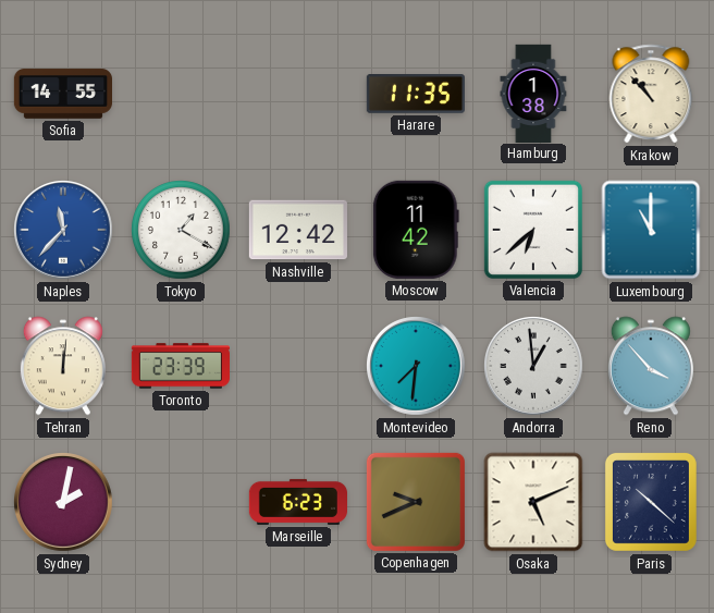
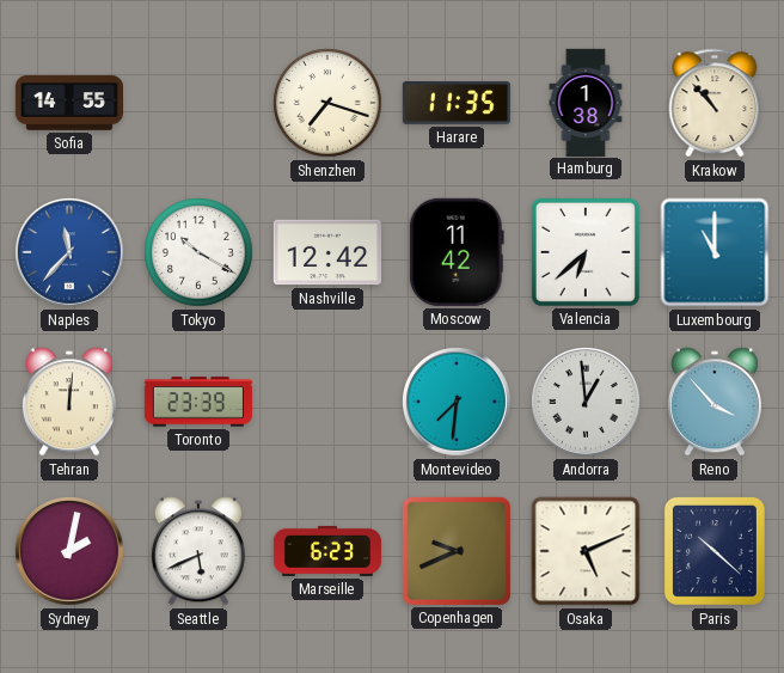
Shenzhen: none -> 7:18 (327, 103)
Tokyo: 1:20 -> 10:20 (198, 252)
Seattle: none -> 5:41 (198, 551)
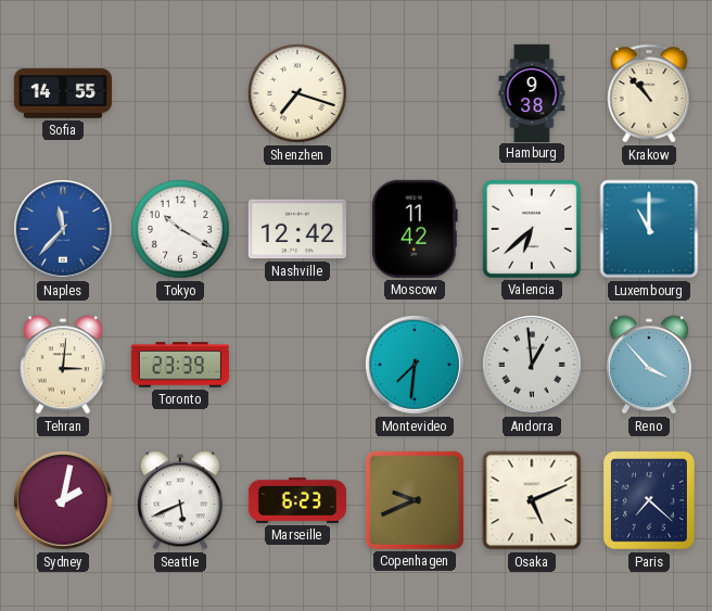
Harare: 11:35 -> none (457, 104)
Hamburg: 1:38 -> 9:38 (532, 92)
Tehran: 12:01 -> 3:01 (63, 365)
Paris: 10:22 -> 7:22 (649, 500)
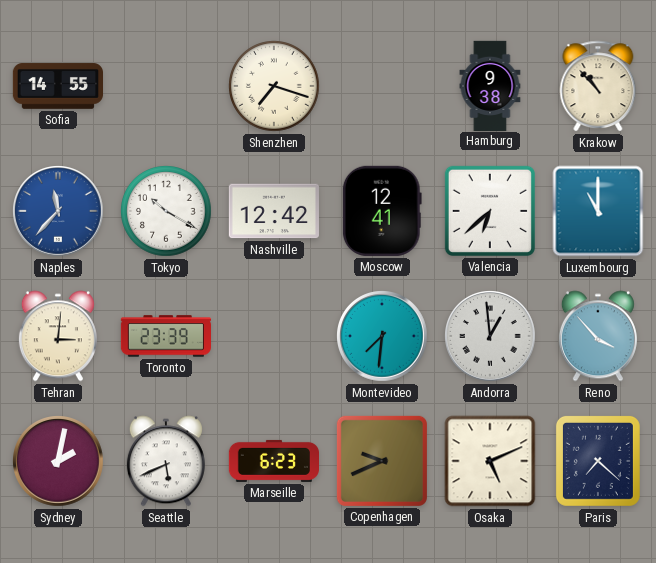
Moscow: 11:42 -> 12:41 (382, 211)
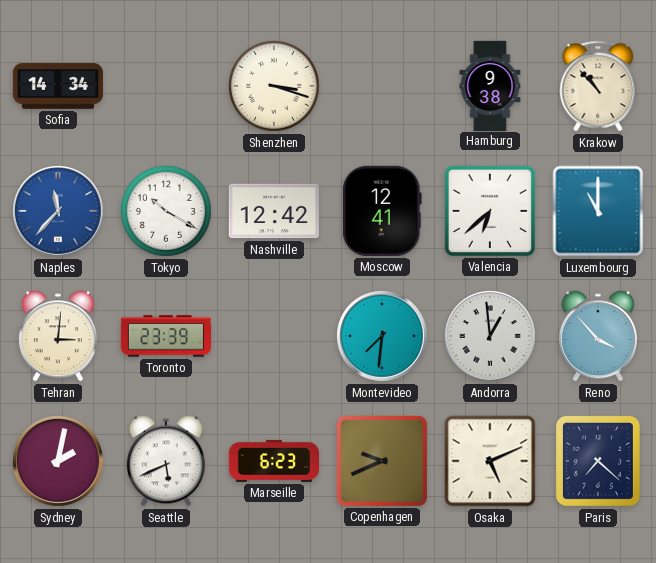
Sofia: 14:55 -> 14:34 (57, 86)
Shenzhen: 7:18 -> 3:18 (274, 86)
